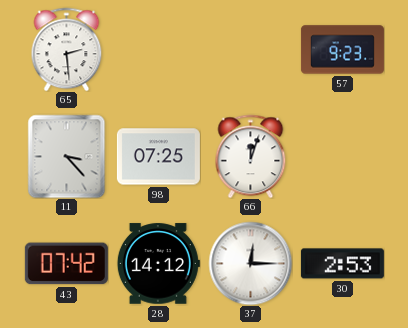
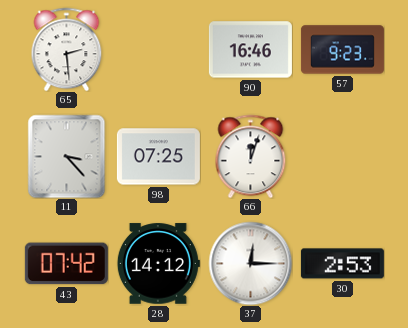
90: none -> 16:46 (250, 50)
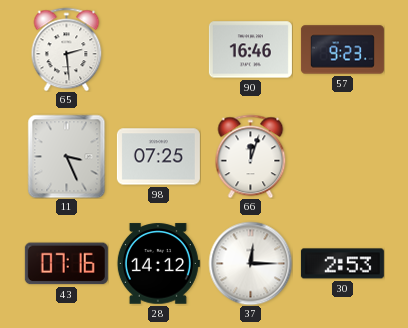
11: 3:23 -> 3:26 (67, 156)
43: 07:42 -> 07:16 (66, 264)
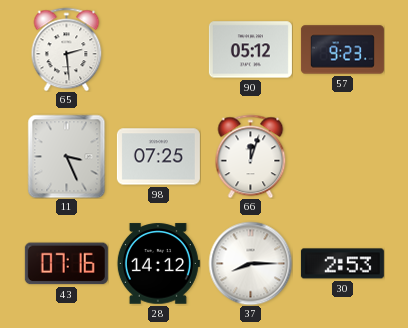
90: 16:46 -> 05:12 (250, 50)
37: 12:15 -> 8:15 (250, 263)
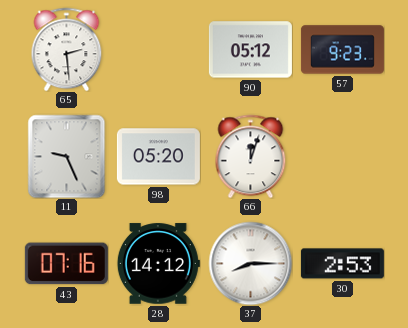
11: 3:26 -> 9:26 (67, 156)
98: 07:25 -> 05:20 (158, 157)
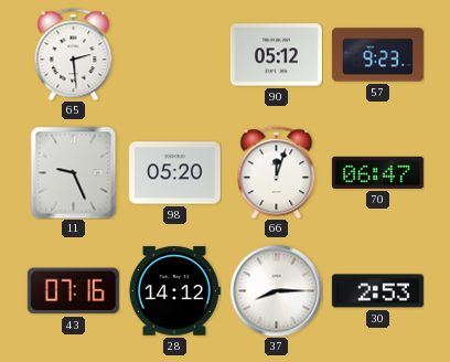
70: none -> 06:47 (377, 172)
